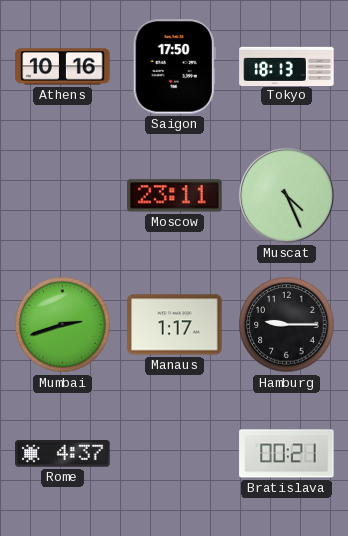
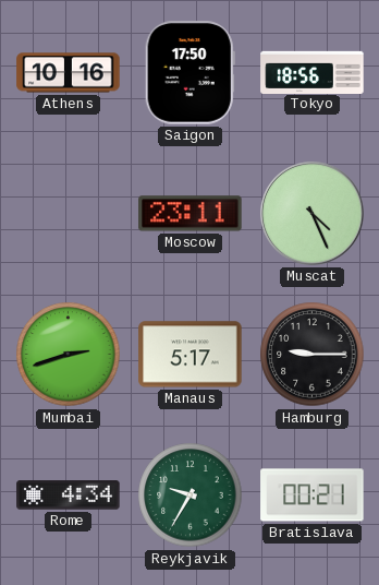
Tokyo: 18:13 -> 18:56 (313, 72)
Manaus: 1:17 -> 5:17 (191, 355)
Rome: 4:37 -> 4:34 (69, 496)
Reykjavik: none -> 9:35 (191, 496)
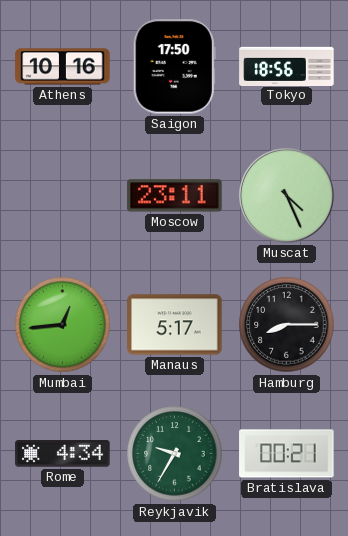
Mumbai: 2:42 -> 12:44 (63, 325)
Hamburg: 9:15 -> 8:15 (287, 325)
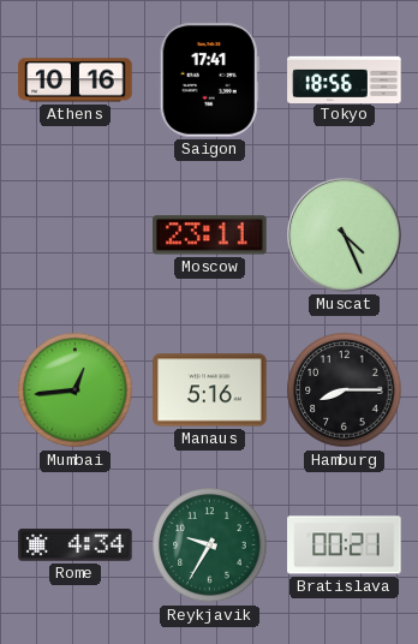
Saigon: 17:50 -> 17:41 (209, 80)
Manaus: 5:17 -> 5:16 (210, 390)
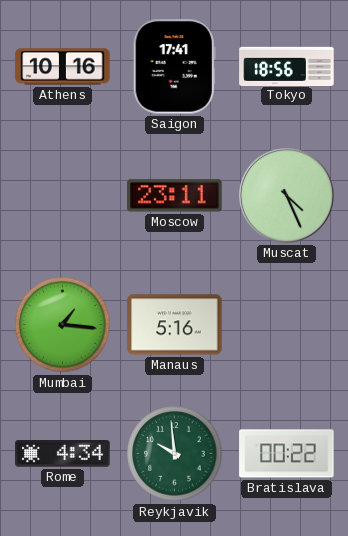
Mumbai: 12:44 -> 1:16 (63, 325)
Hamburg: 8:15 -> none (345, 390)
Reykjavik: 9:35 -> 9:59 (175, 454)
Bratislava: 00:21 -> 00:22 (287, 454)
